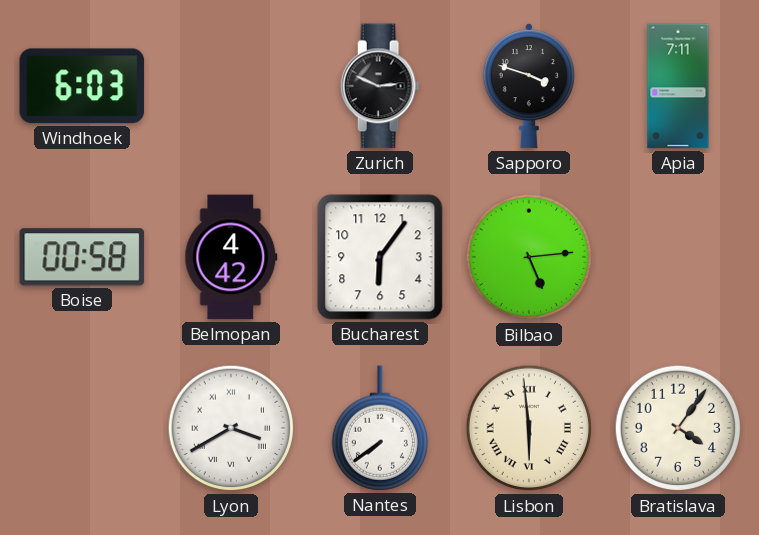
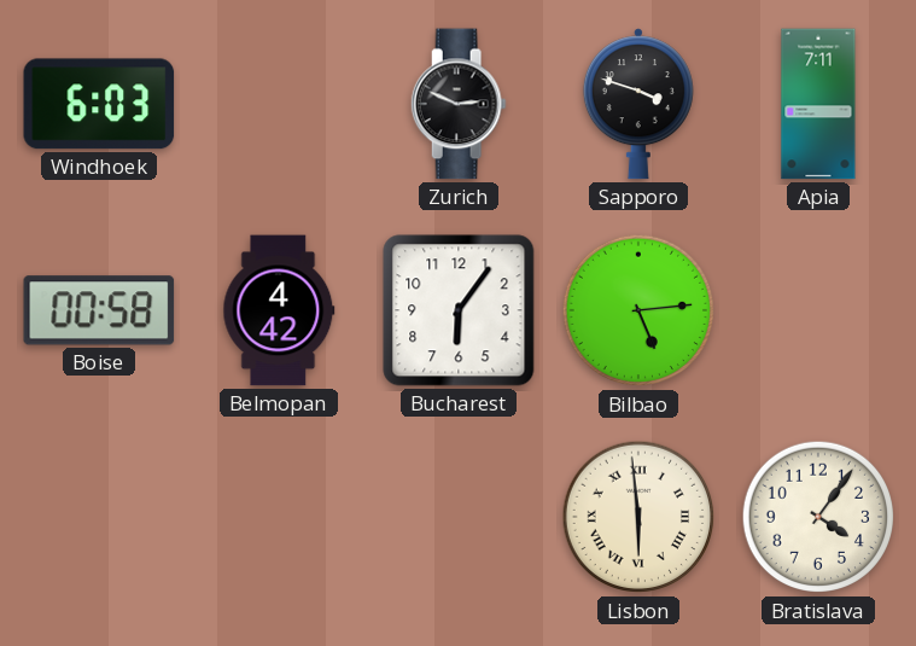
Lyon: 3:40 -> none (231, 428)
Nantes: 7:39 -> none (380, 428)
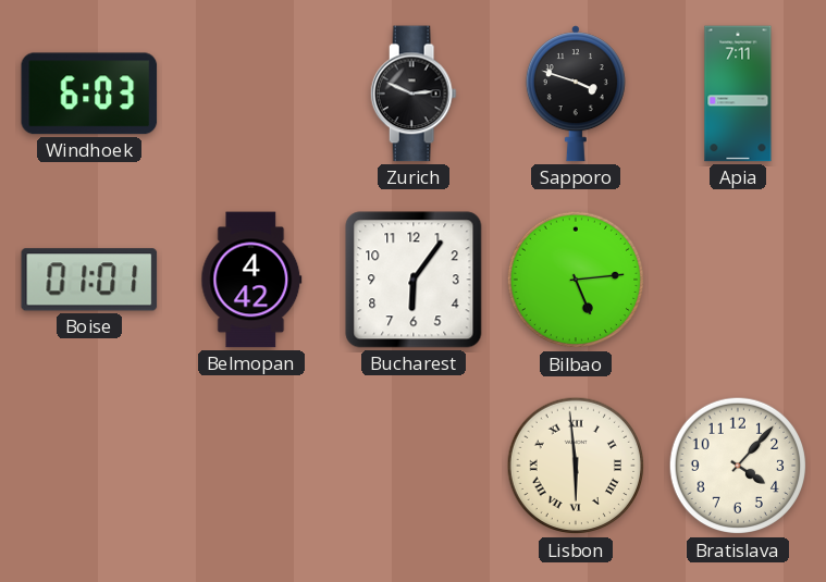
Boise: 00:58 -> 01:01 (89, 280)
Bratislava: 4:06 -> 4:07 (738, 466)
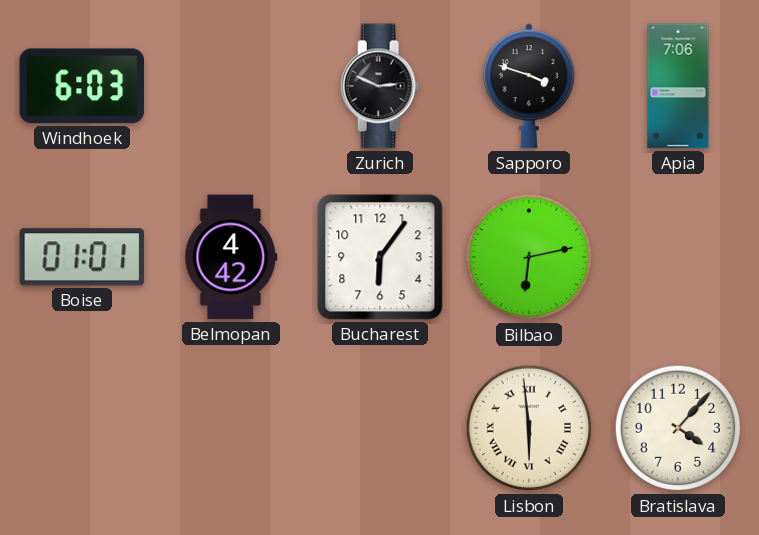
Apia: 7:11 -> 7:06 (678, 86)
Bilbao: 5:14 -> 6:13 (529, 257)
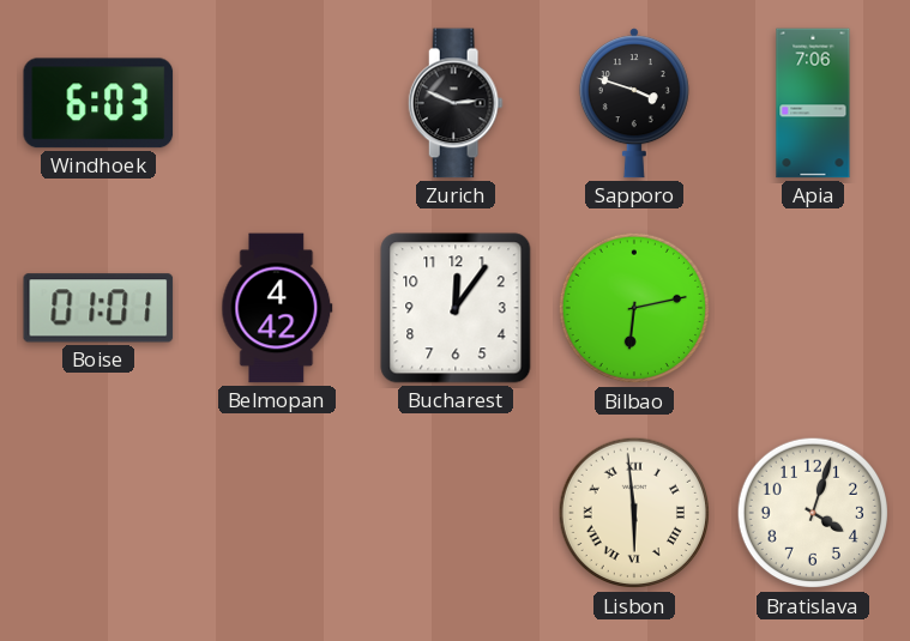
Bucharest: 6:06 -> 12:06 (456, 308)
Bratislava: 4:07 -> 4:03 (813, 513)
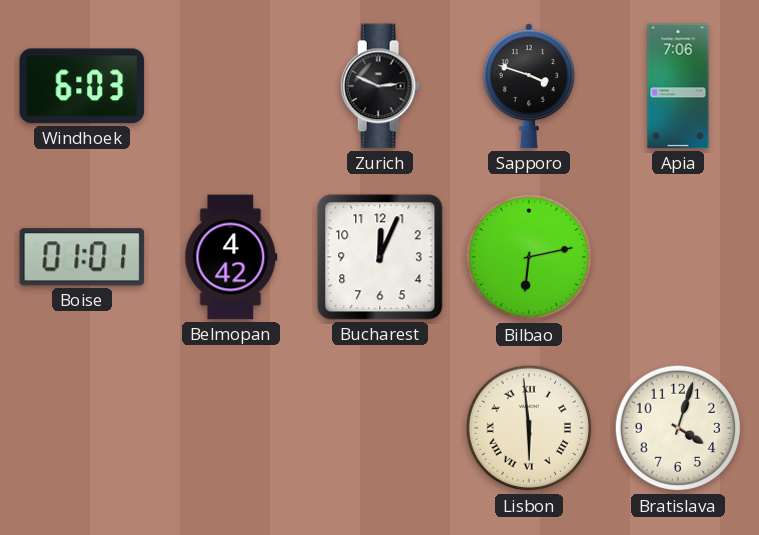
Bucharest: 12:06 -> 12:04 (380, 257)
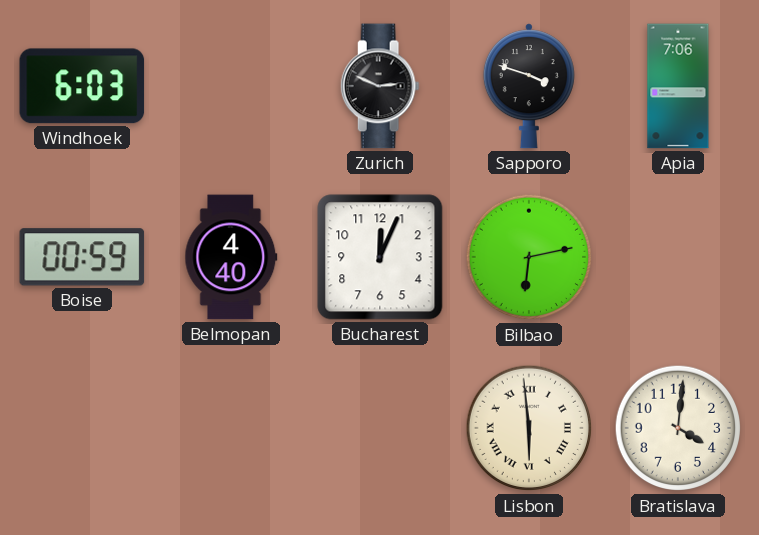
Boise: 01:01 -> 00:59 (82, 257)
Belmopan: 4:42 -> 4:40 (231, 257)
Bratislava: 4:03 -> 4:01 (678, 428)
